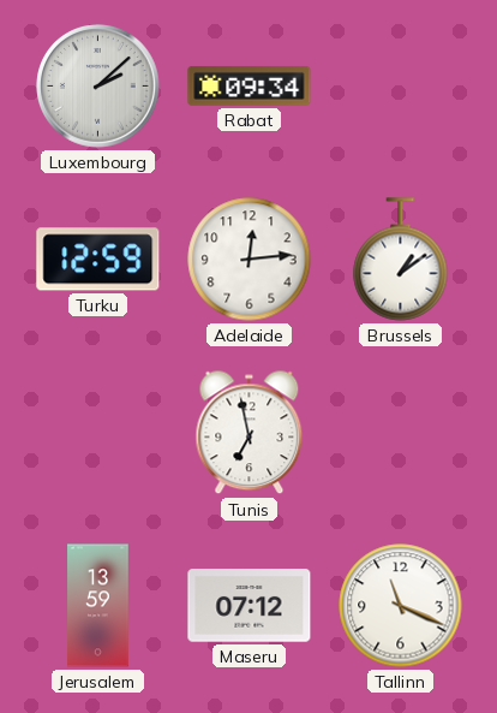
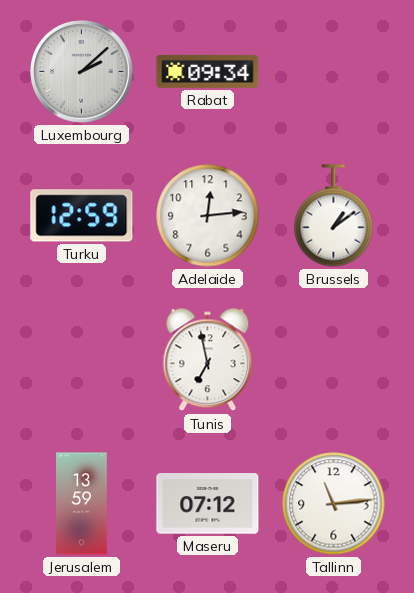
Tallinn: 11:19 -> 11:14 (334, 504)
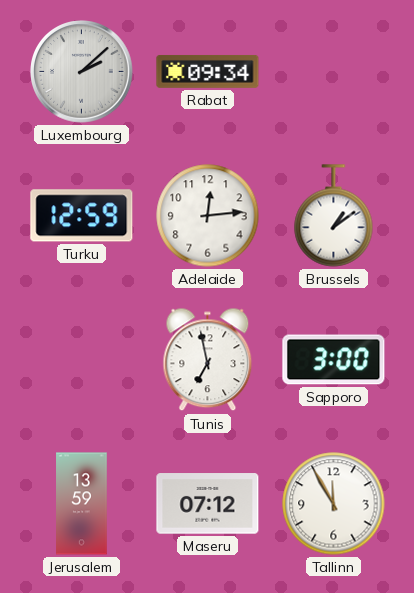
Sapporo: none -> 3:00 (334, 360)
Tallinn: 11:14 -> 11:55 (334, 504)
